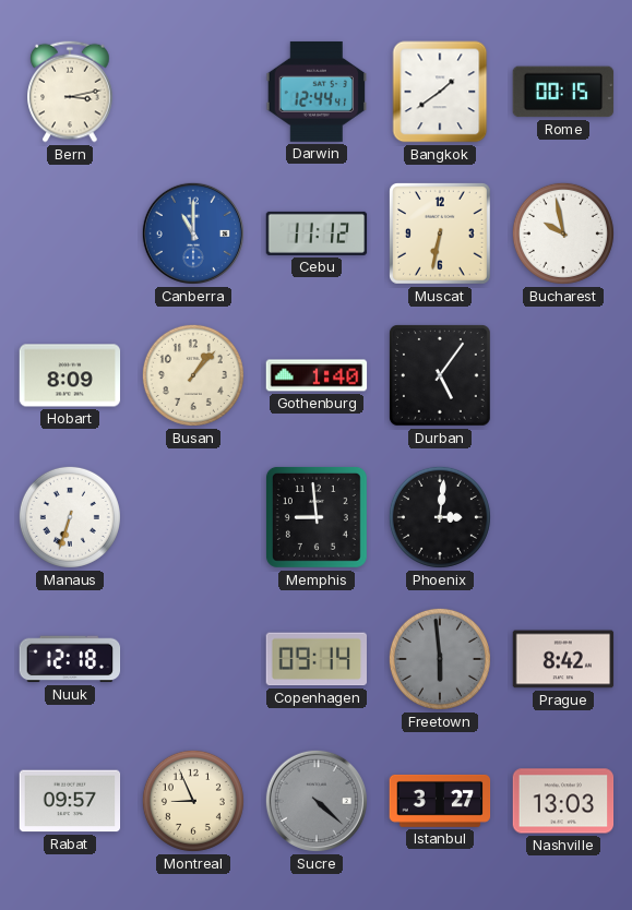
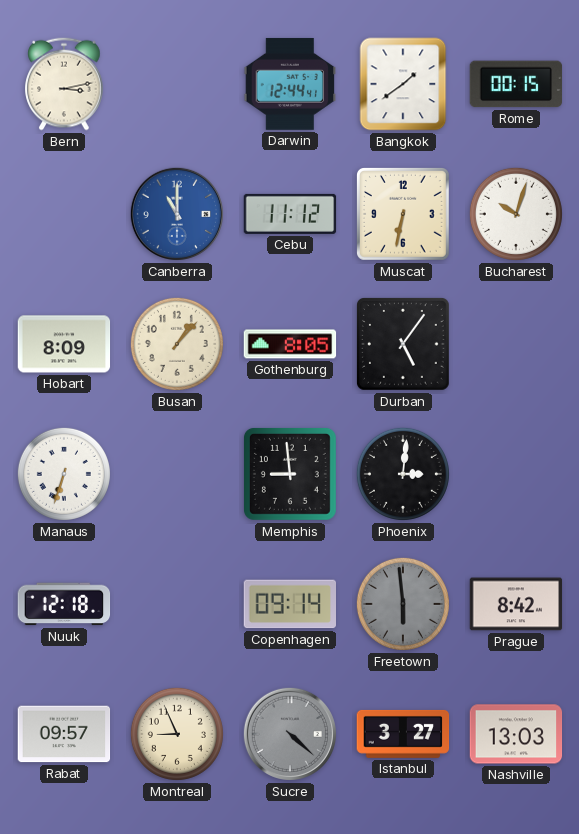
Bucharest: 9:58 -> 10:03 (516, 214)
Gothenburg: 1:40 -> 8:05 (290, 344)
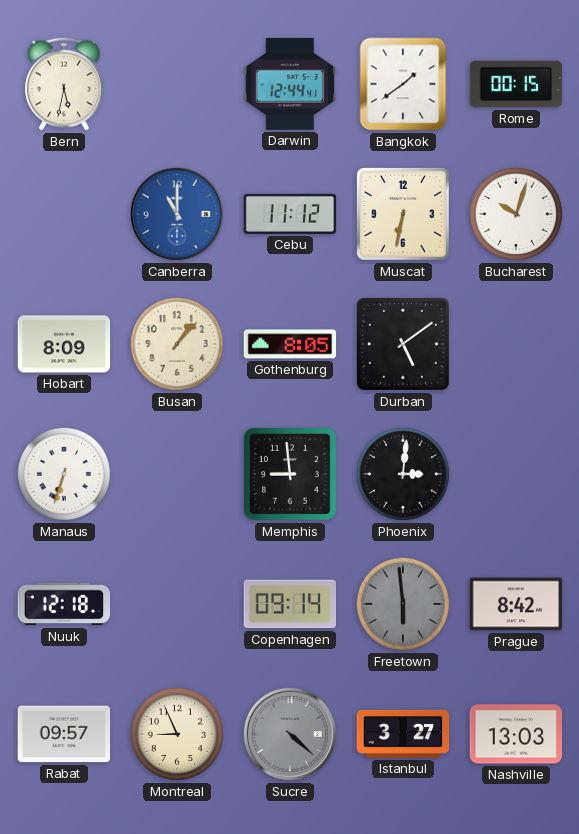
Bern: 3:13 -> 5:32 (64, 84)
Durban: 5:06 -> 5:09 (404, 345)
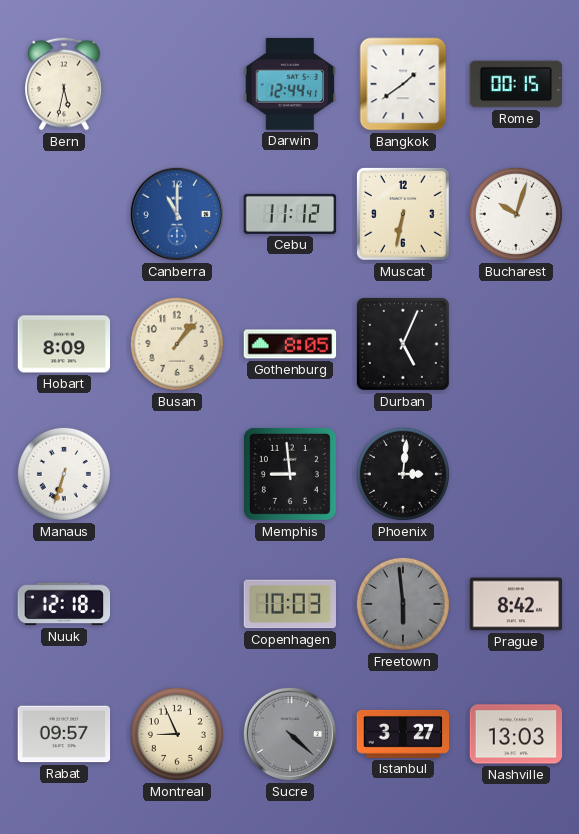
Durban: 5:09 -> 5:04 (404, 345)
Copenhagen: 09:14 -> 10:03 (290, 604)
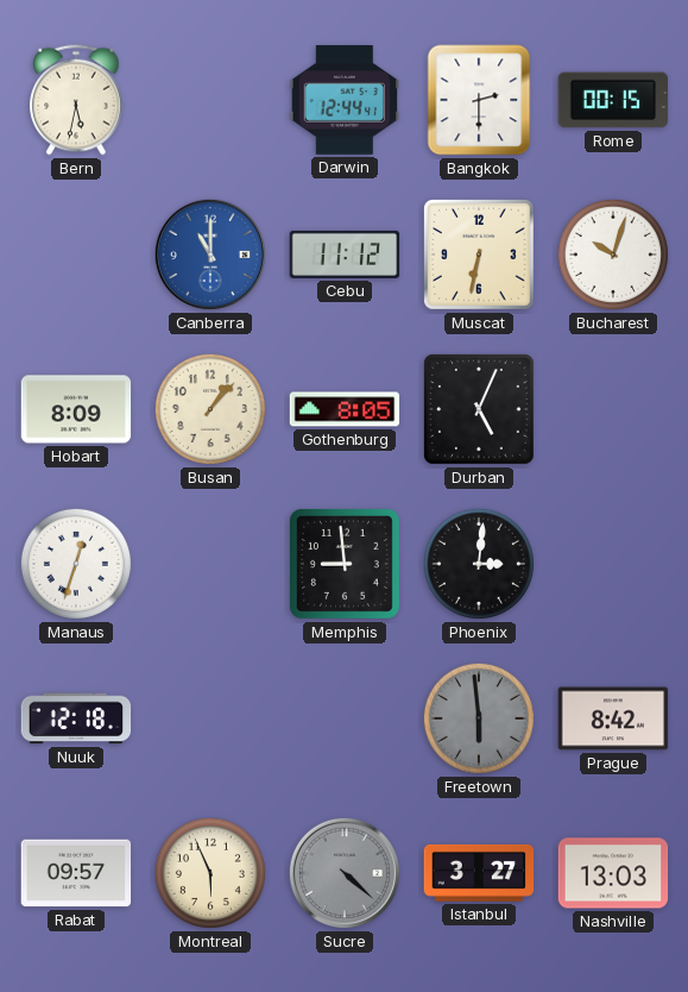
Bangkok: 1:39 -> 2:30 (479, 100)
Manaus: 6:33 -> 12:33 (76, 564)
Copenhagen: 10:03 -> none (290, 604)
Montreal: 8:56 -> 5:56 (210, 873)
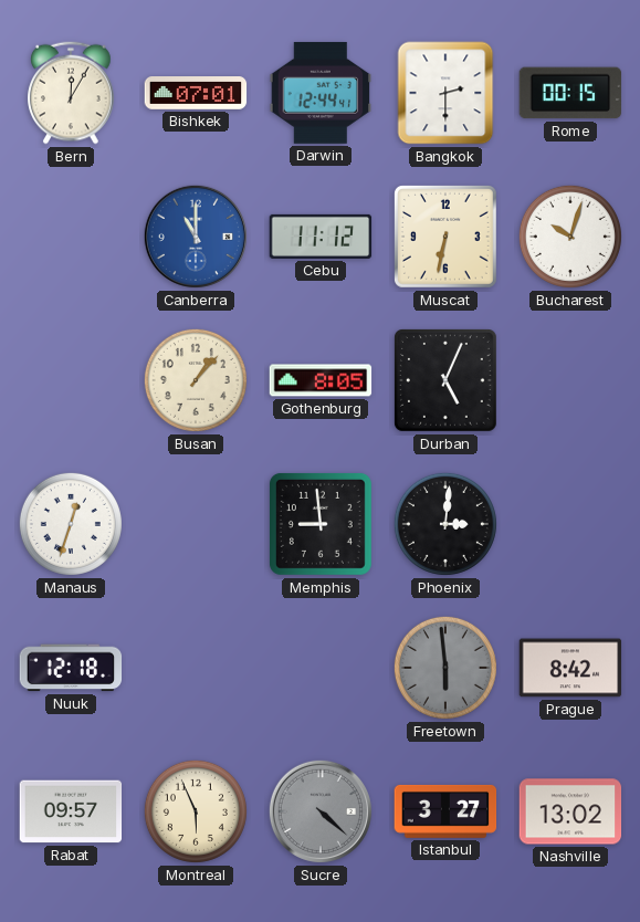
Bern: 5:32 -> 12:05 (71, 93)
Bishkek: none -> 07:01 (196, 94)
Hobart: 8:09 -> none (76, 409)
Nashville: 13:03 -> 13:02 (570, 811)
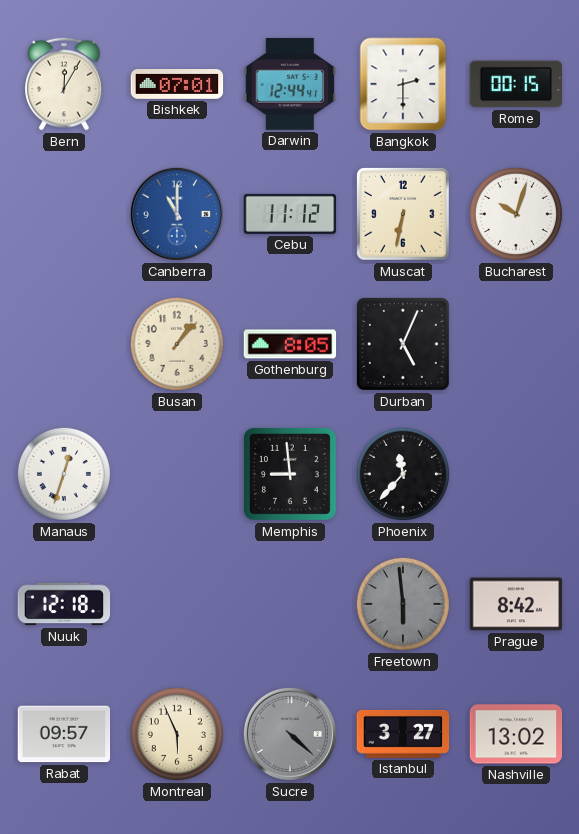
Phoenix: 3:01 -> 11:37 (403, 474)
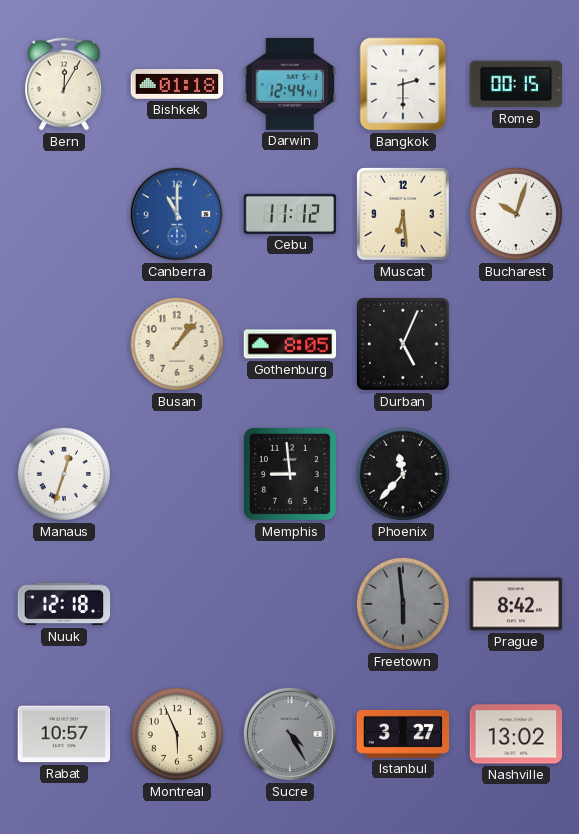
Bishkek: 07:01 -> 01:18 (177, 85)
Muscat: 6:32 -> 6:29 (404, 215)
Rabat: 09:57 -> 10:57 (64, 734)
Sucre: 4:22 -> 4:25 (290, 734)
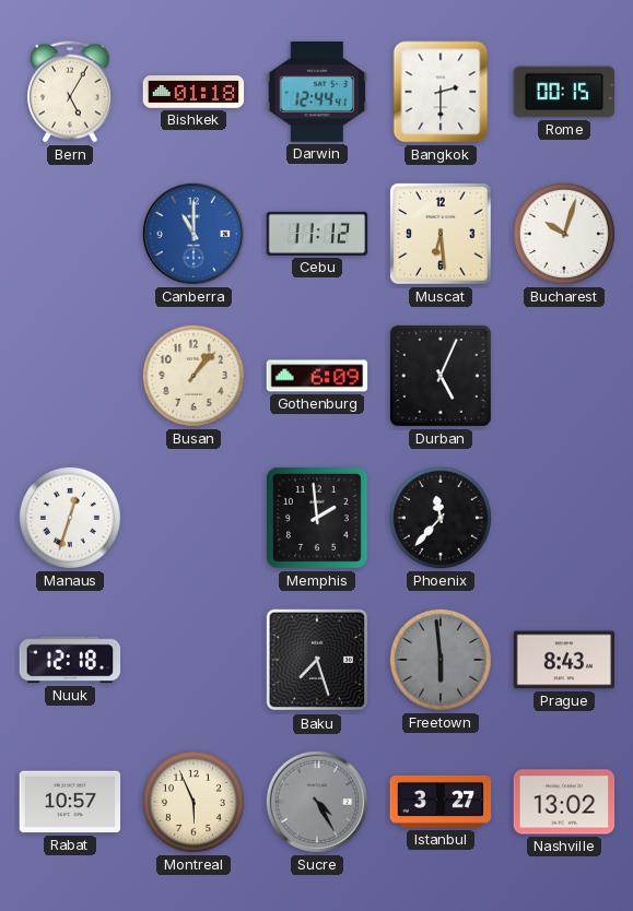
Bern: 12:05 -> 5:05 (70, 92)
Gothenburg: 8:05 -> 6:09 (317, 376)
Memphis: 8:59 -> 1:59 (317, 518)
Baku: none -> 7:27 (317, 660)
Prague: 8:42 -> 8:43 (564, 660)
